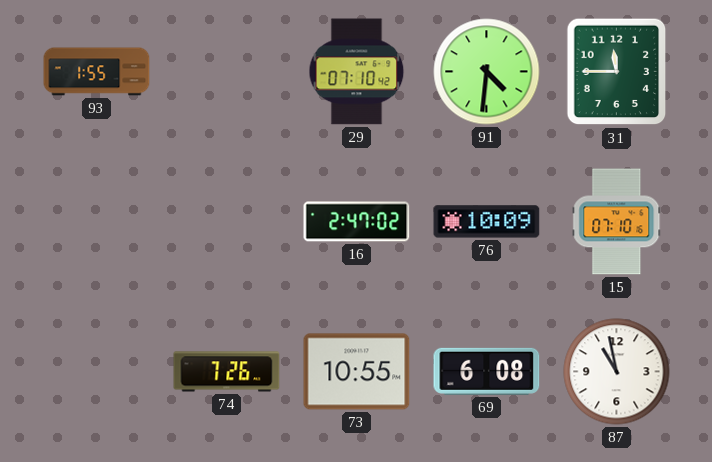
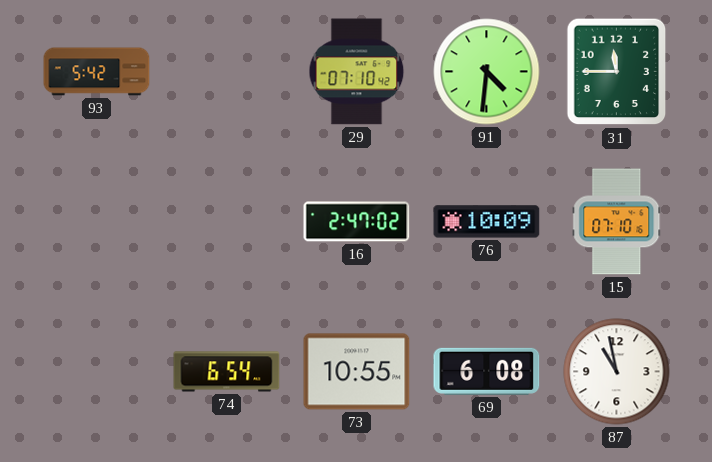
93: 1:55 -> 5:42 (97, 72)
74: 7:26 -> 6:54 (227, 372)
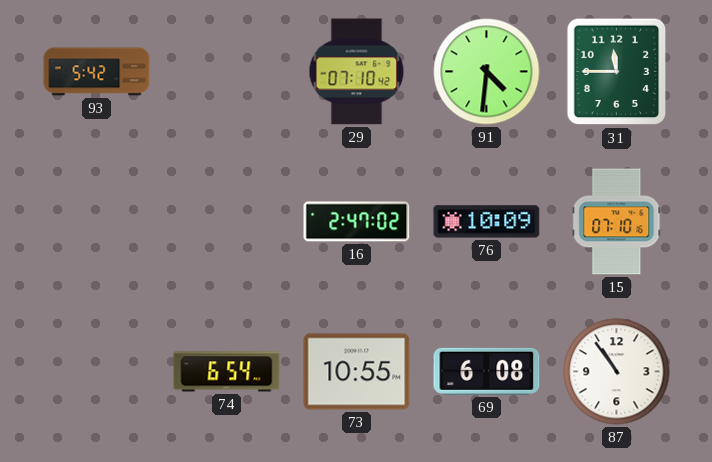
87: 10:58 -> 10:54 (617, 372)
